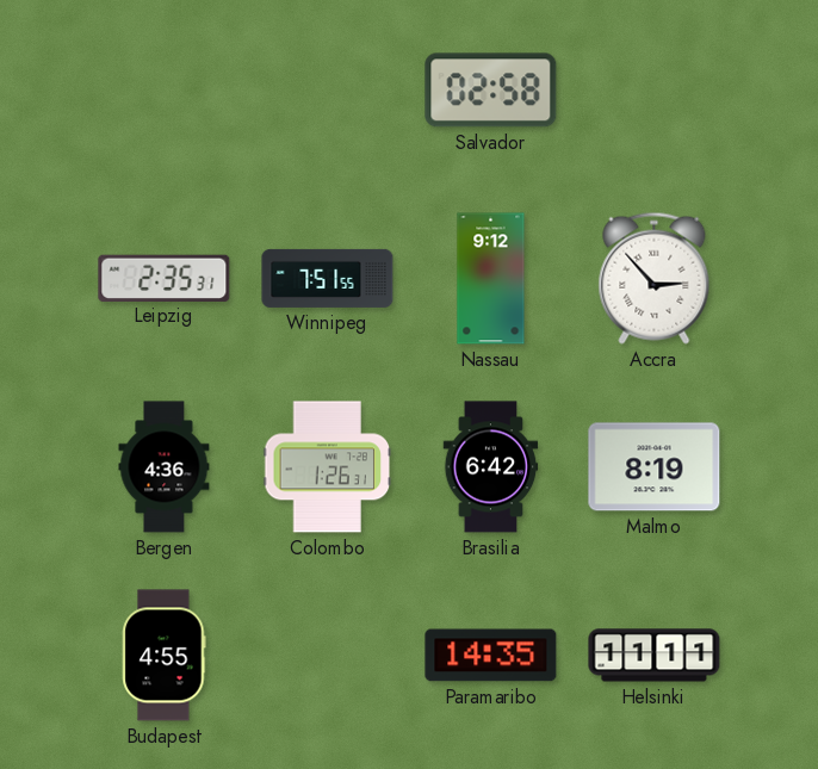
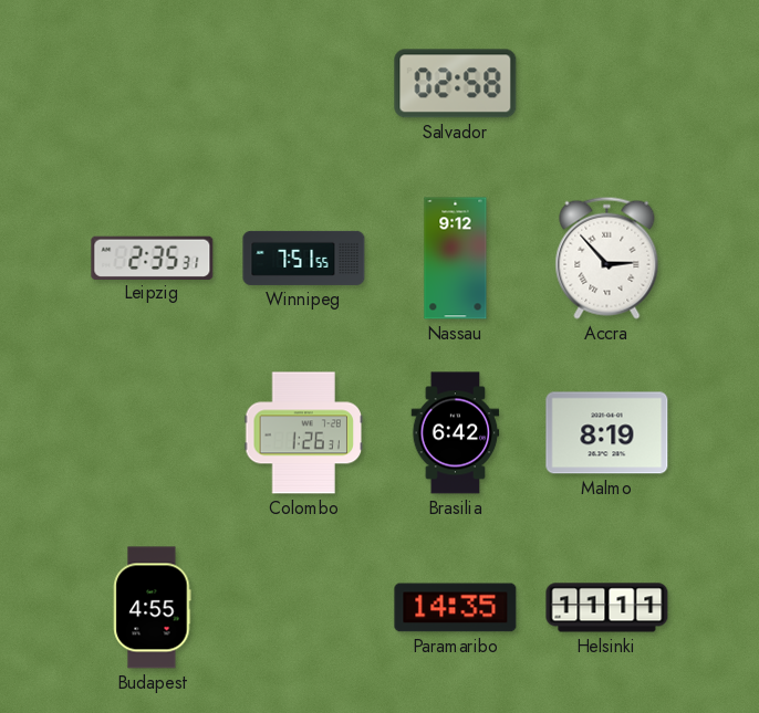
Bergen: 4:36 -> none (165, 467)
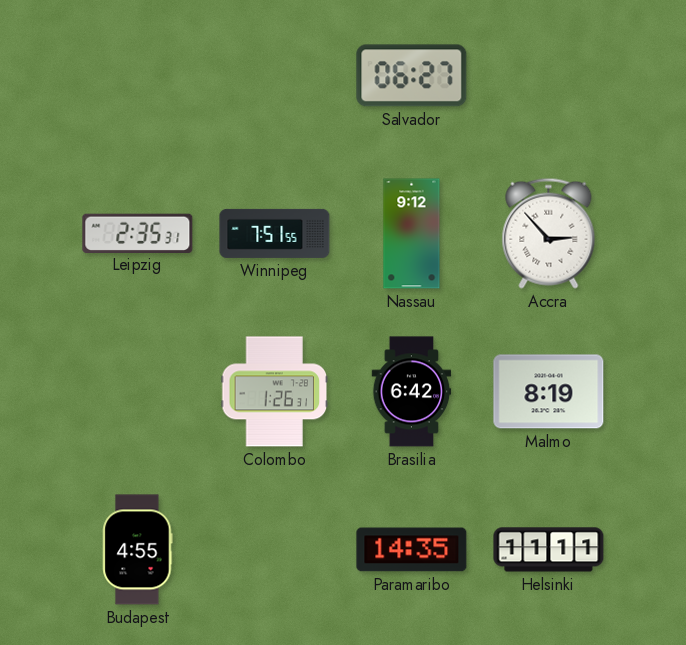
Salvador: 02:58 -> 06:27 (412, 76)
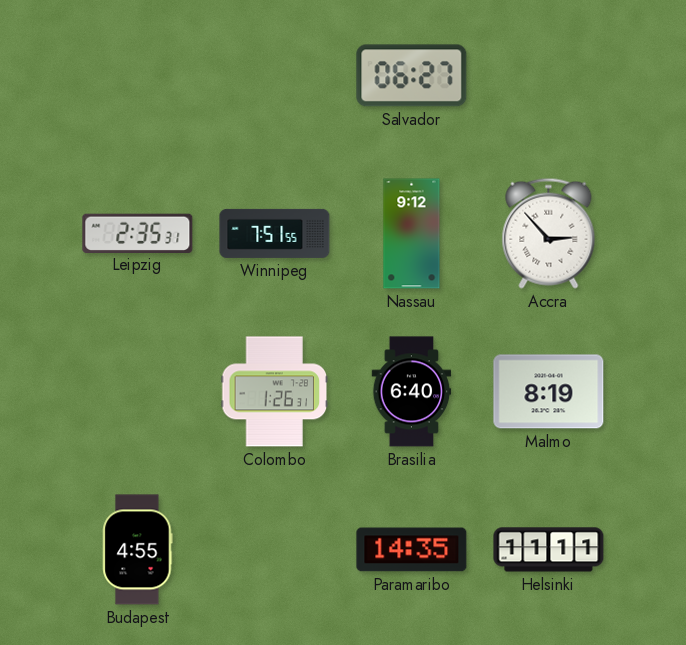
Brasilia: 6:42 -> 6:40 (412, 392)
